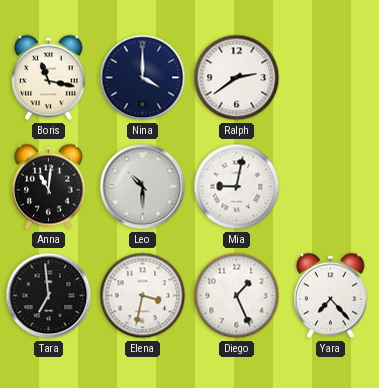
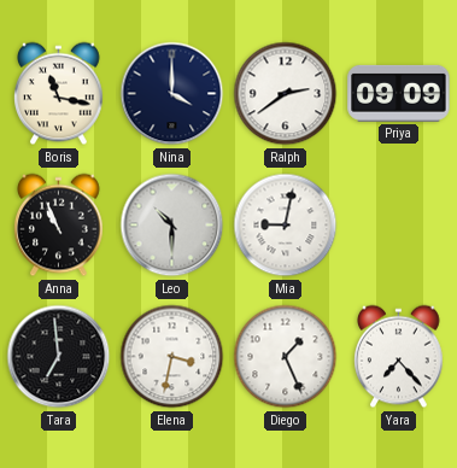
Priya: none -> 09:09 (399, 93)
Anna: 11:01 -> 10:56 (59, 226)
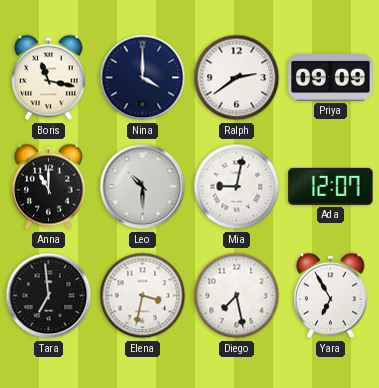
Anna: 10:56 -> 11:00 (49, 187)
Ada: none -> 12:07 (331, 186)
Diego: 1:26 -> 7:28 (237, 296)
Yara: 7:23 -> 6:55 (331, 296)
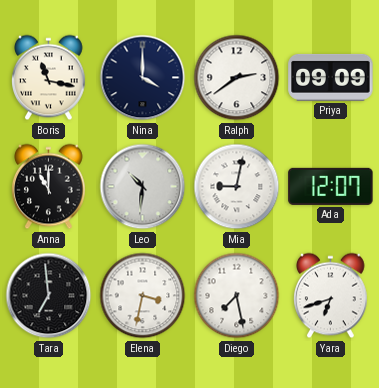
Leo: 10:30 -> 10:31 (143, 187)
Yara: 6:55 -> 6:42 (331, 296)
